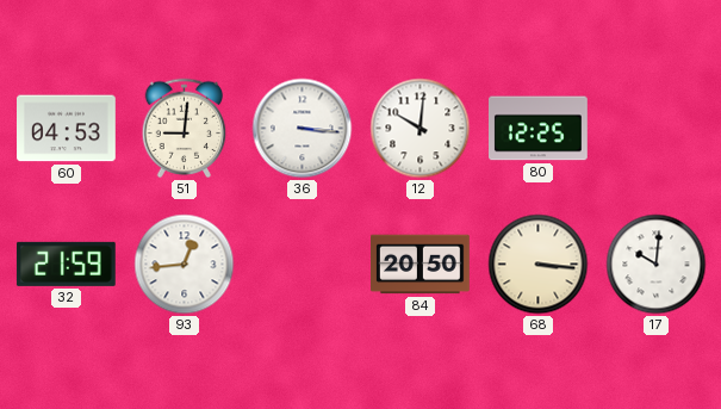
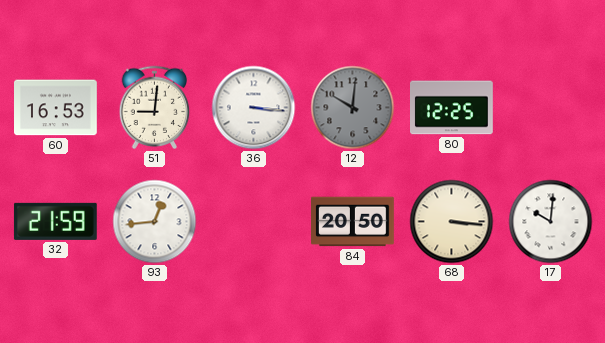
60: 04:53 -> 16:53 (56, 108)
12 dial: white -> grey (353, 108)
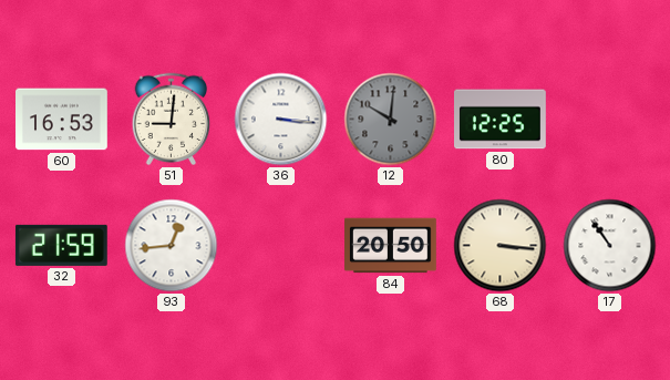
17: 10:01 -> 10:54 (610, 246)
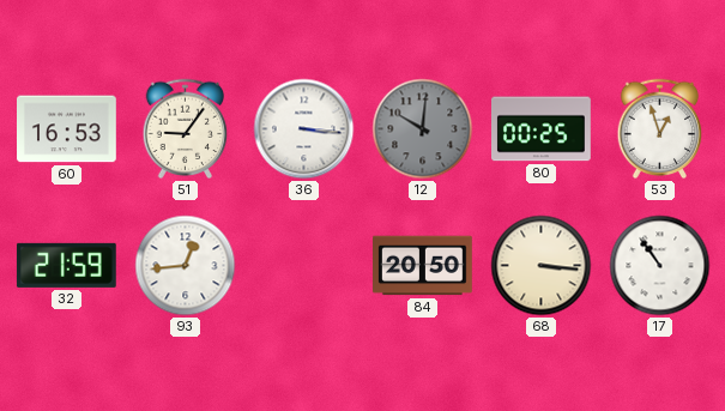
51: 9:01 -> 9:06 (186, 129)
80: 12:25 -> 00:25 (542, 129)
53: none -> 12:57 (660, 129)
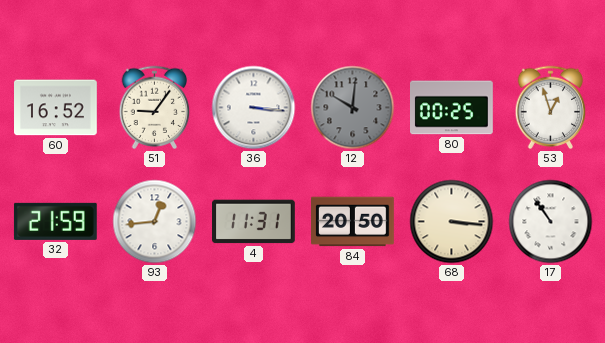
60: 16:53 -> 16:52 (56, 108)
4: none -> 11:31 (254, 222)
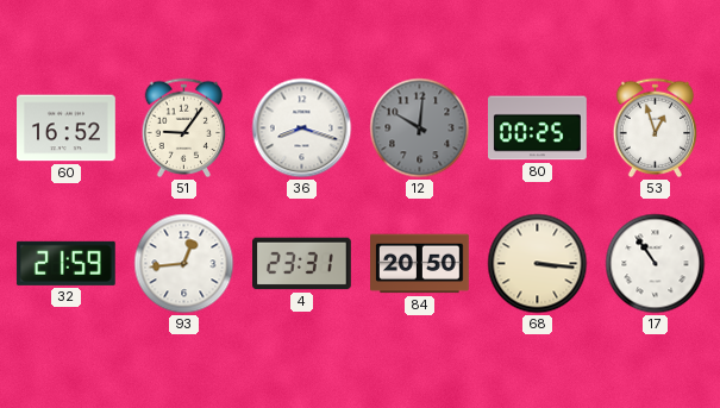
36: 3:16 -> 8:18 (302, 128)
4: 11:31 -> 23:31 (302, 264)
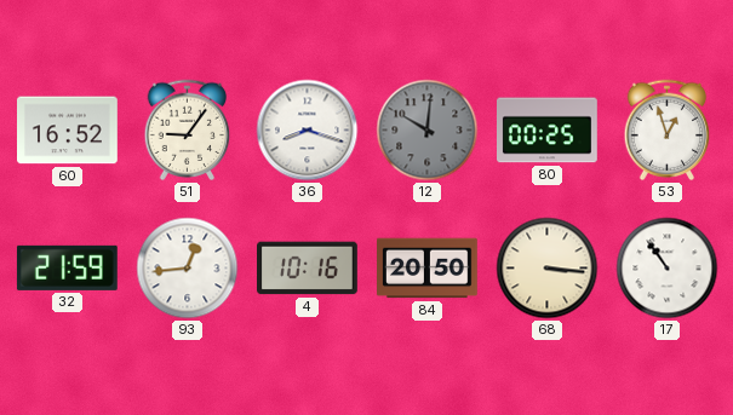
4: 23:31 -> 10:16 (308, 269)
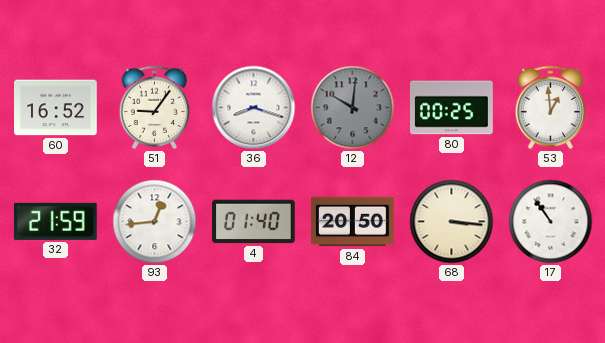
53: 12:57 -> 12:59 (551, 108)
4: 10:16 -> 01:40 (254, 222)
